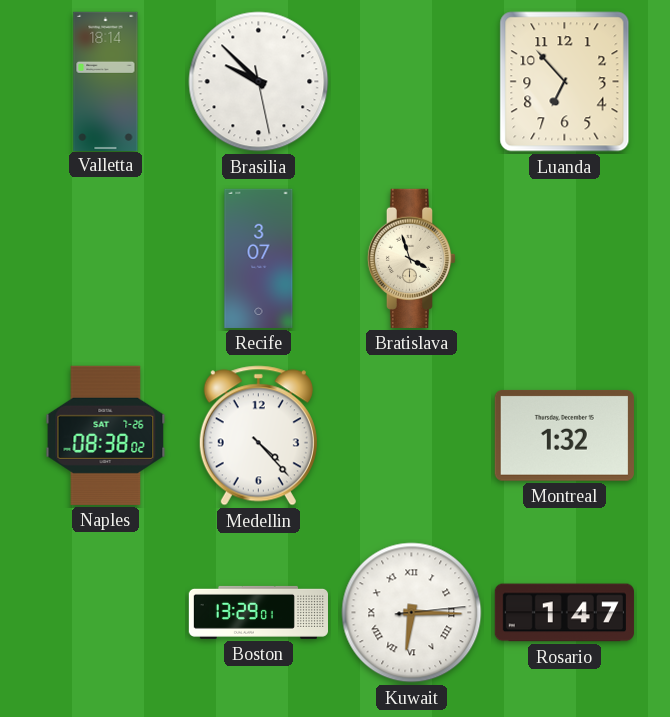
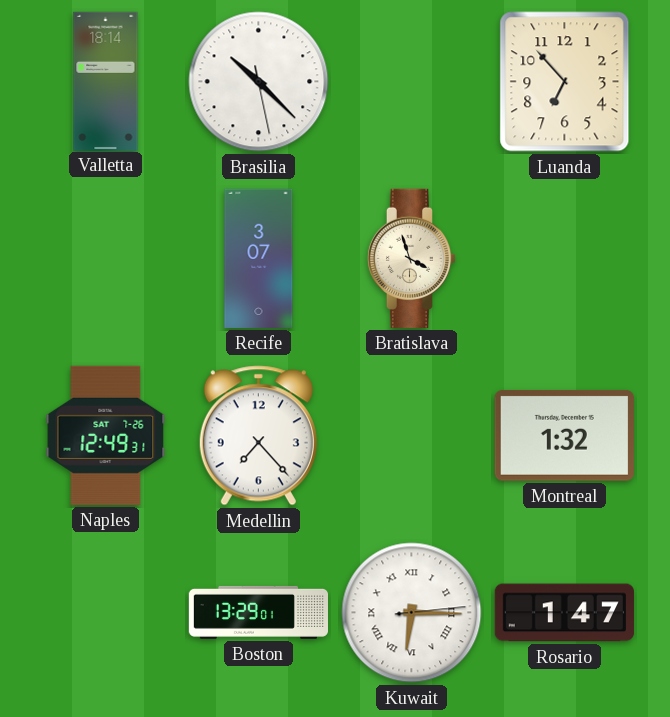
Brasilia: 9:52 -> 10:22 (259, 82)
Naples: 08:38 -> 12:49 (106, 435)
Medellin: 4:23 -> 7:23 (258, 436)
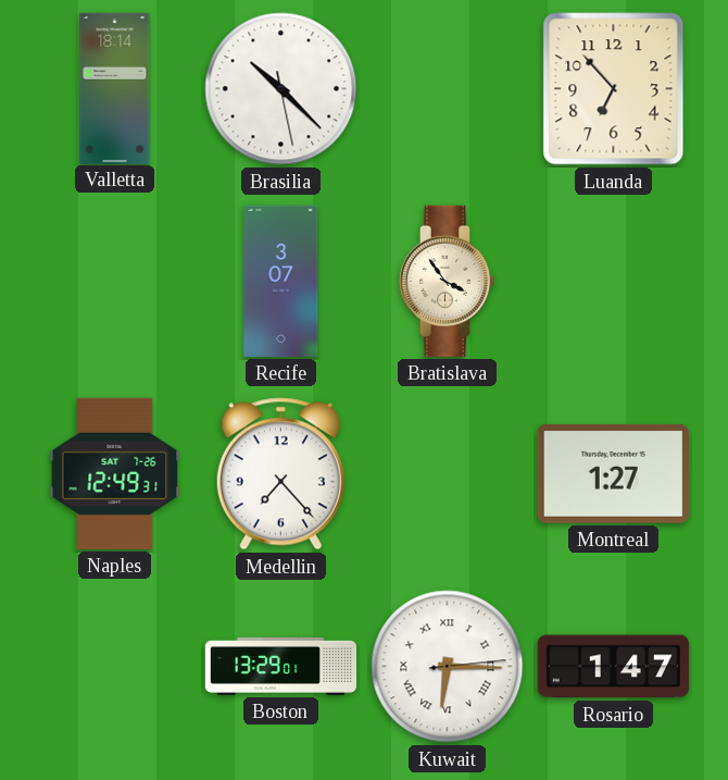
Bratislava: 3:57 -> 3:54 (448, 281)
Montreal: 1:32 -> 1:27 (613, 473)
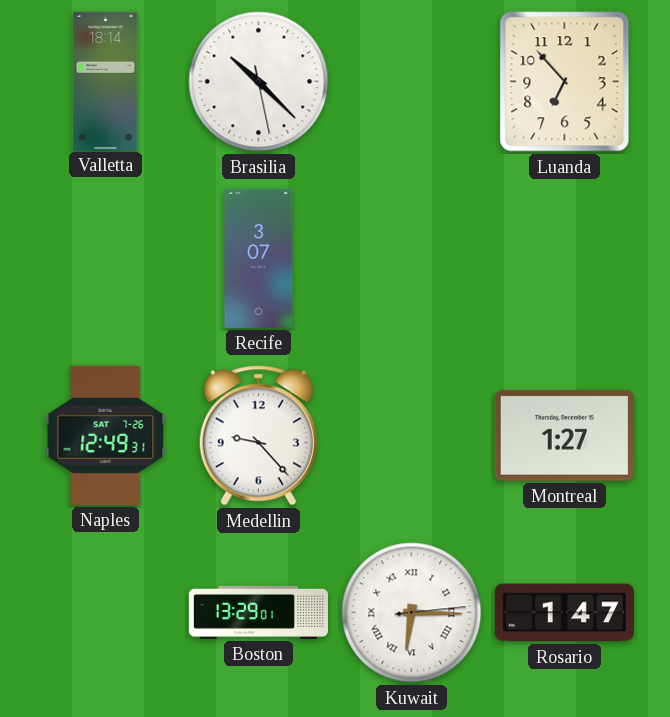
Bratislava: 3:54 -> none (448, 281)
Medellin: 7:23 -> 9:23 (258, 436)
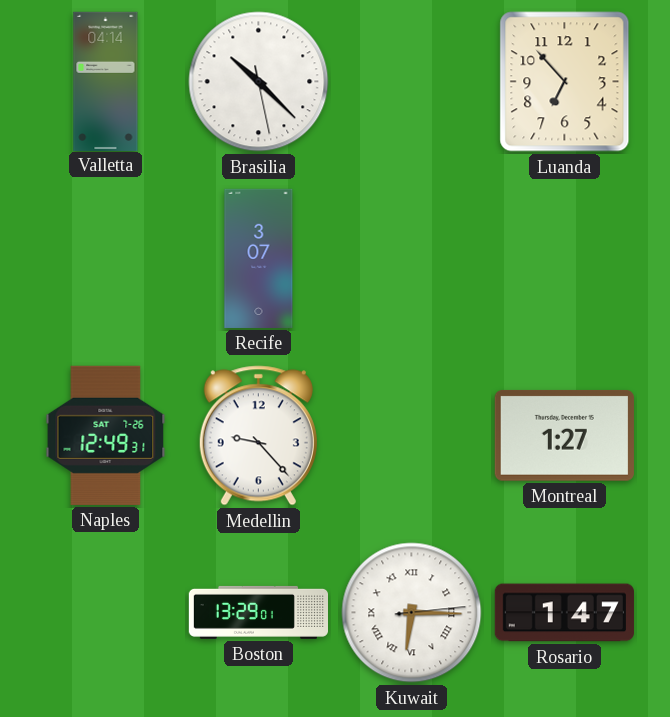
Valletta: 18:14 -> 04:14 (106, 81)
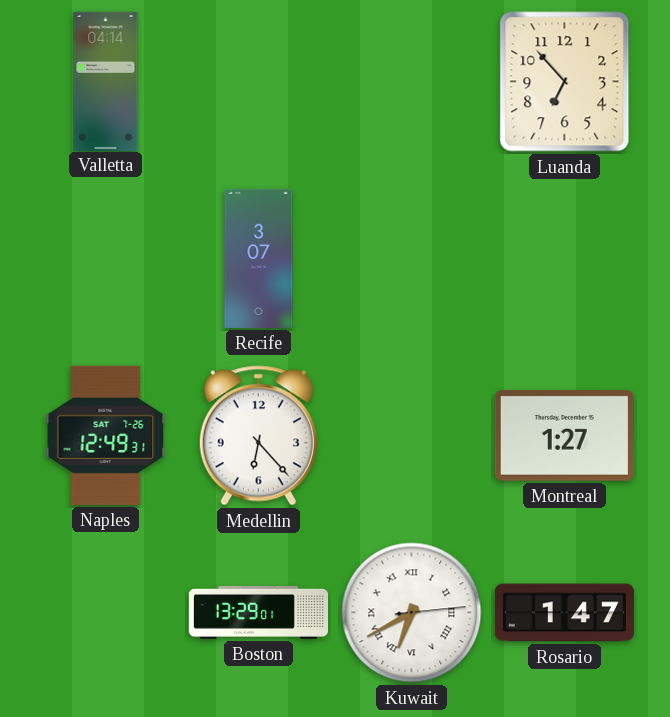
Brasilia: 10:22 -> none (259, 82)
Medellin: 9:23 -> 6:23 (258, 436)
Kuwait: 6:15 -> 6:40 (412, 613)
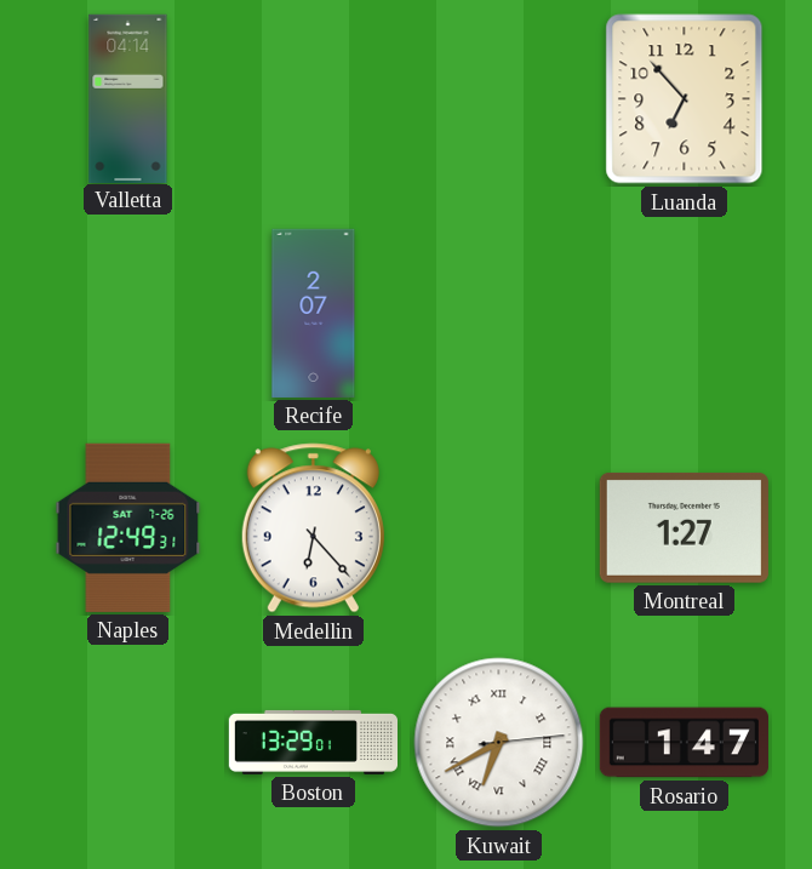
Recife: 3:07 -> 2:07 (314, 313)
